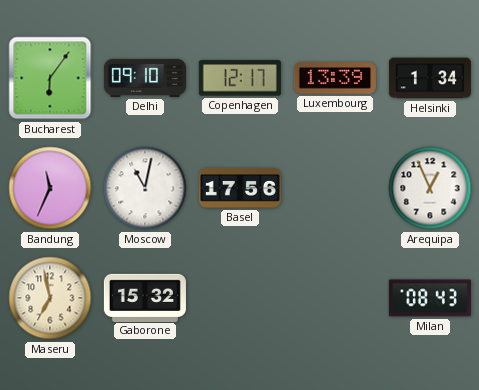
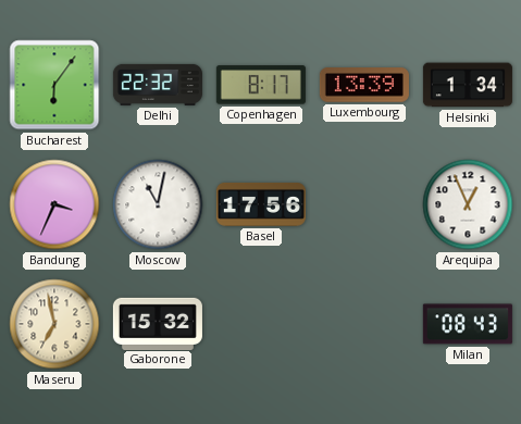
Delhi: 09:10 -> 22:32 (158, 85)
Copenhagen: 12:17 -> 8:17 (261, 85)
Bandung: 11:34 -> 3:34 (54, 204)
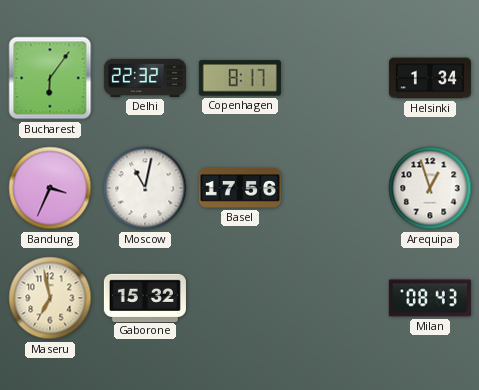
Luxembourg: 13:39 -> none (364, 85)
Arequipa: 12:56 -> 12:57 (430, 188)
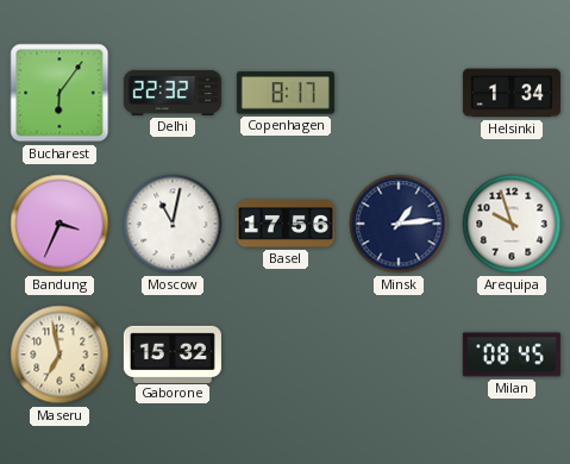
Minsk: none -> 1:14 (399, 224)
Arequipa: 12:57 -> 9:57 (512, 224)
Milan: 08:43 -> 08:45 (512, 355)
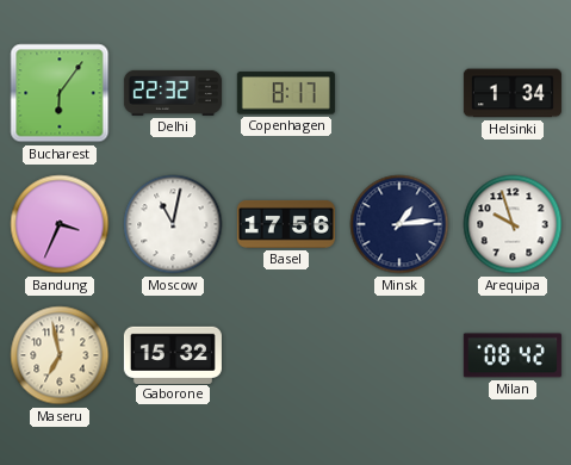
Milan: 08:45 -> 08:42 (513, 355)
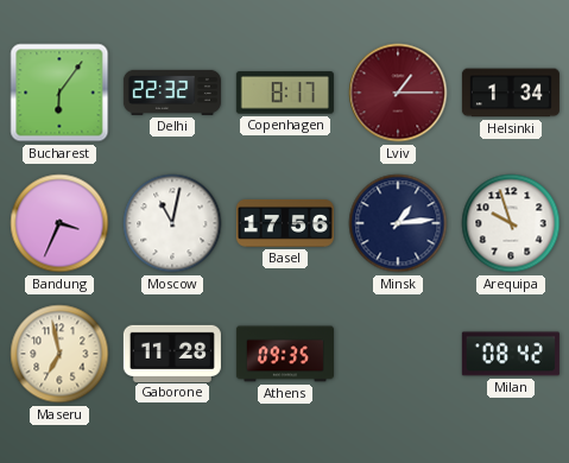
Lviv: none -> 1:15 (398, 93)
Gaborone: 15:32 -> 11:28 (172, 353)
Athens: none -> 09:35 (285, 354)
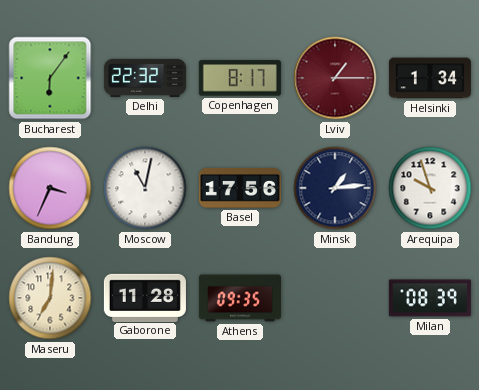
Maseru: 6:58 -> 7:01 (50, 298)
Milan: 08:42 -> 08:39 (430, 298)
